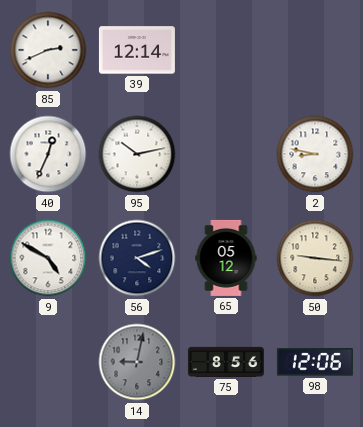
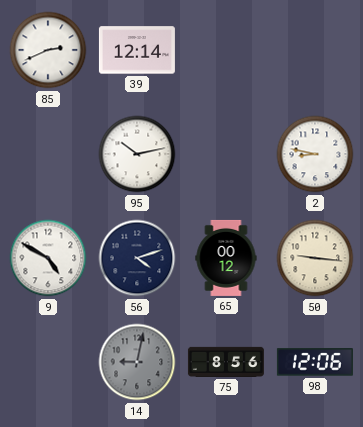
40: 12:34 -> none (48, 154)
65: 05:12 -> 00:12 (226, 258)
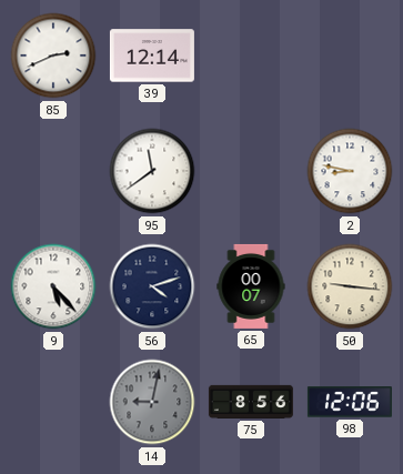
95: 10:13 -> 11:39 (152, 171)
9: 4:50 -> 5:23 (53, 286)
65: 00:12 -> 00:07 (251, 286)
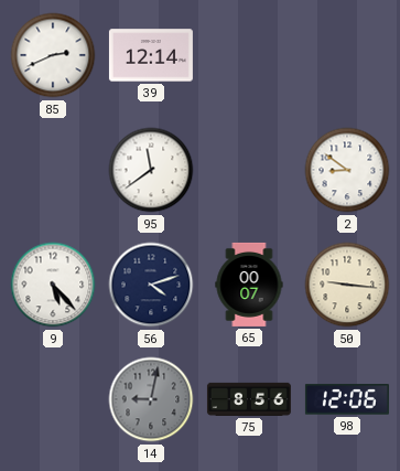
2: 8:47 -> 8:51 (347, 170)
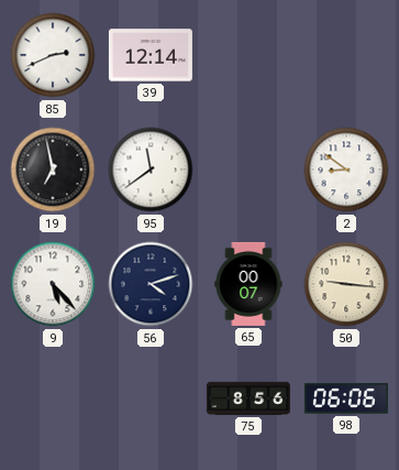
19: none -> 6:58 (53, 170)
14: 9:02 -> none (151, 399)
98: 12:06 -> 06:06 (346, 398)
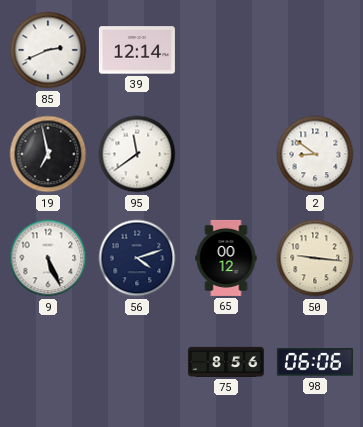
9: 5:23 -> 5:26 (48, 258)
65: 00:07 -> 00:12 (226, 258)
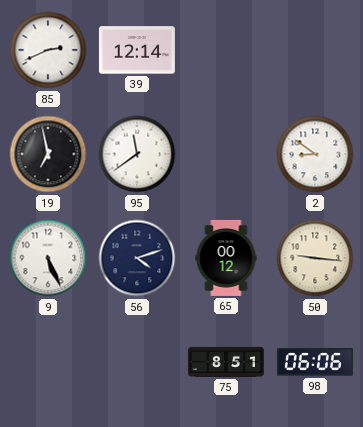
75: 8:56 -> 8:51 (226, 362)
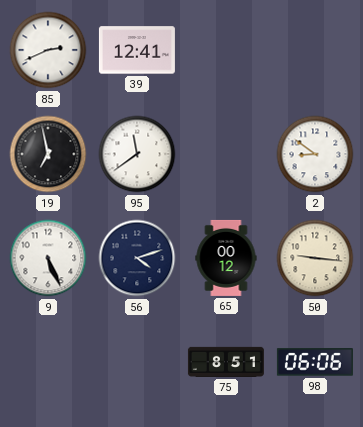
39: 12:14 -> 12:41 (137, 50)
